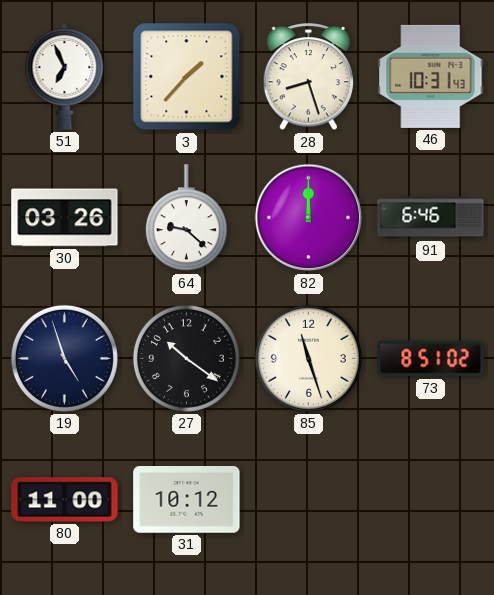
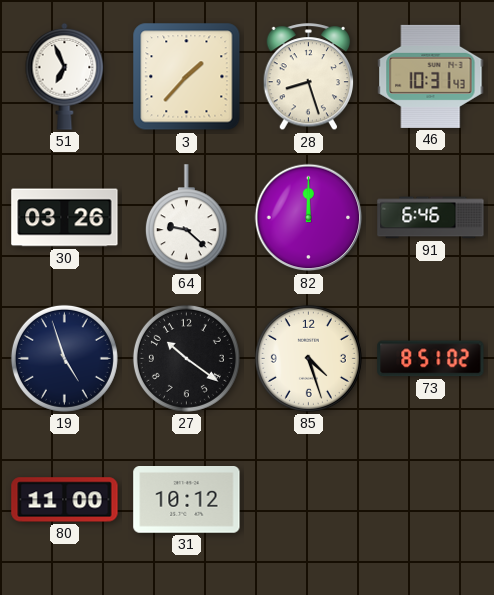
85: 11:27 -> 4:27 (308, 358)
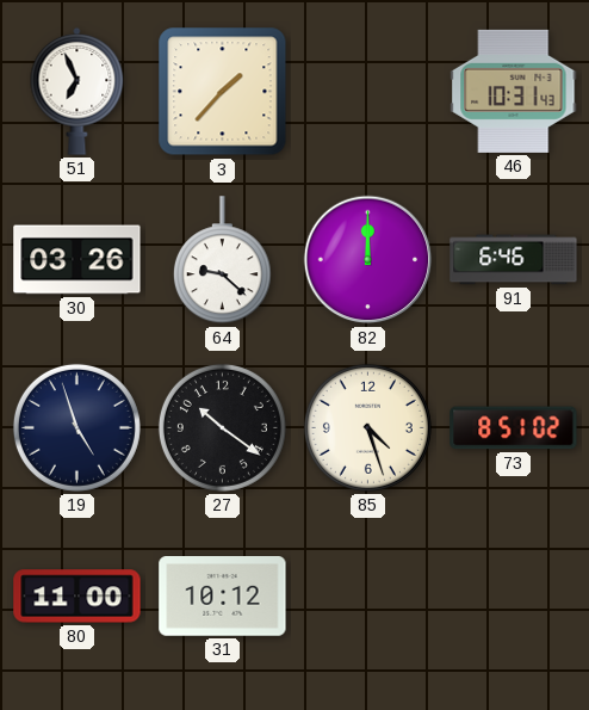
28: 8:27 -> none (309, 77)
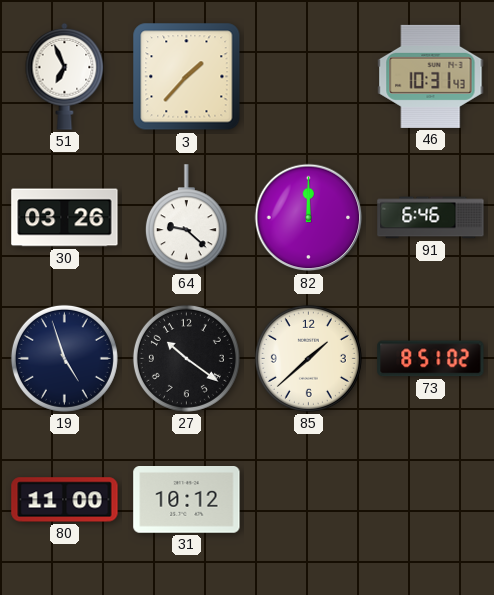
85: 4:27 -> 1:38 (308, 358)
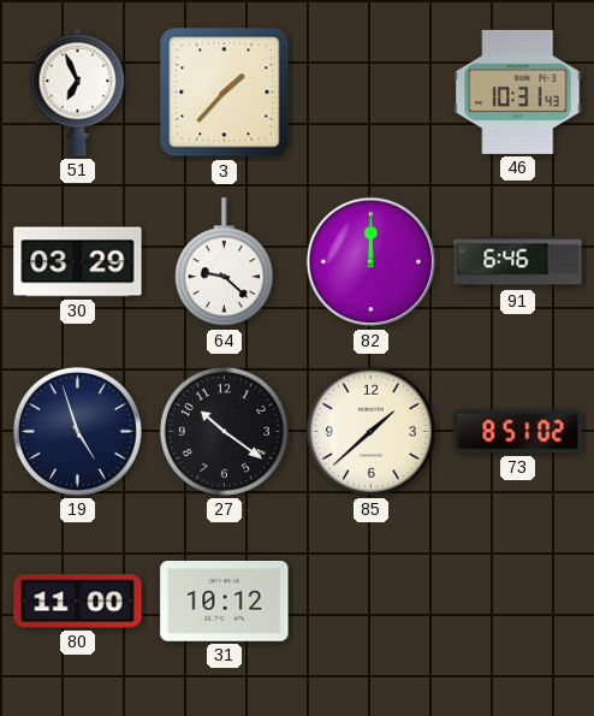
30: 03:26 -> 03:29 (78, 262)
